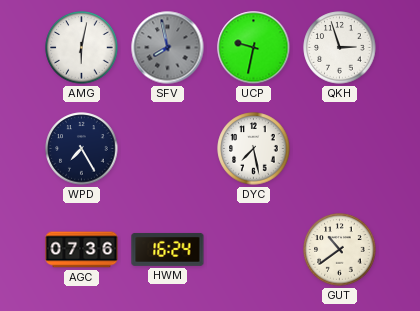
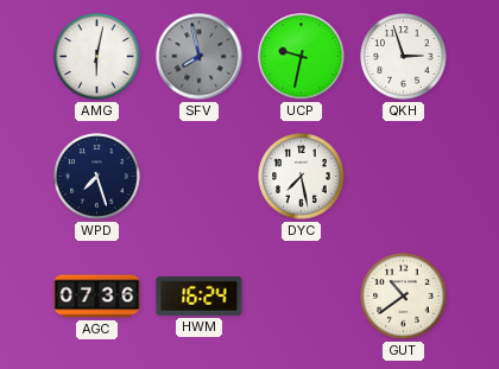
WPD: 7:25 -> 7:27 (97, 177)
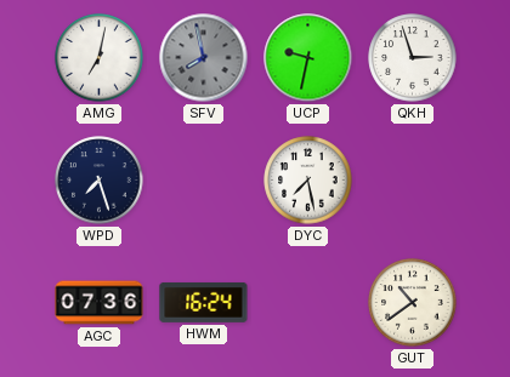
AMG: 6:02 -> 7:02 (100, 58)
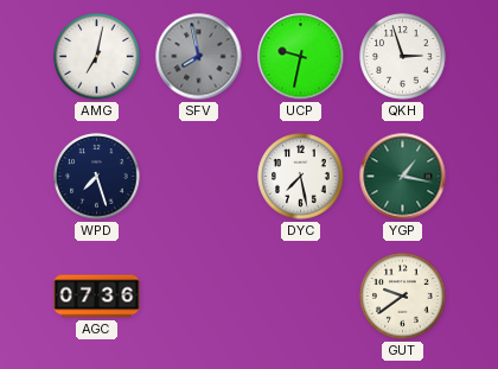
YGP: none -> 1:17 (403, 177)
HWM: 16:24 -> none (204, 302)
GUT: 10:39 -> 9:39 (403, 297)
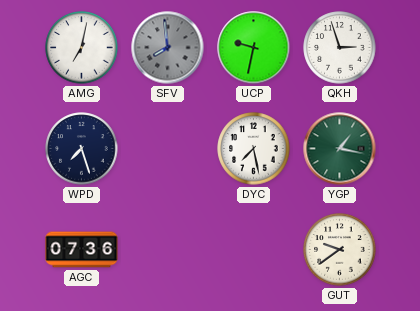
SFV: 7:58 -> 7:59 (168, 48)
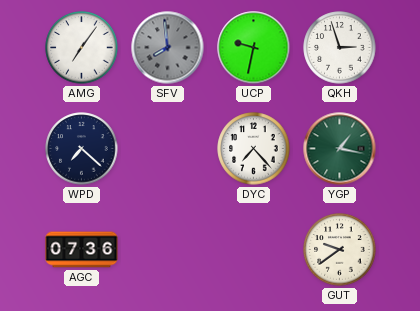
AMG: 7:02 -> 7:06 (82, 48)
WPD: 7:27 -> 7:22 (82, 149)
DYC: 7:28 -> 7:23 (254, 149)
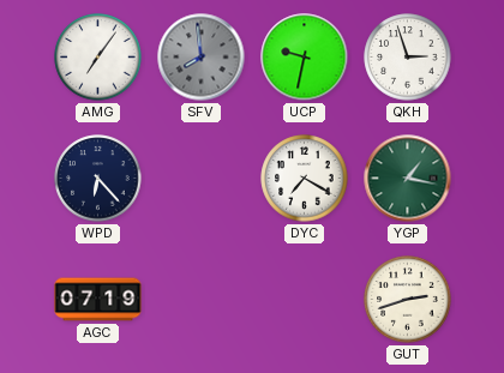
WPD: 7:22 -> 6:23 (98, 179)
DYC: 7:23 -> 7:20 (305, 179)
AGC: 07:36 -> 07:19 (98, 300)
GUT: 9:39 -> 2:42 (408, 300)
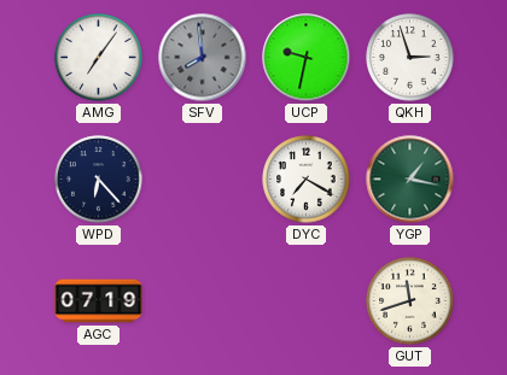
GUT: 2:42 -> 11:42 (410, 301)
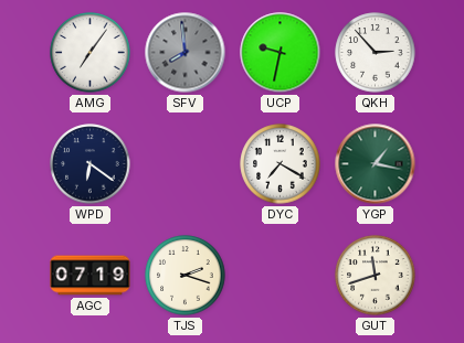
QKH: 2:57 -> 2:53 (376, 53)
WPD: 6:23 -> 6:21 (91, 164)
TJS: none -> 2:18 (186, 276)
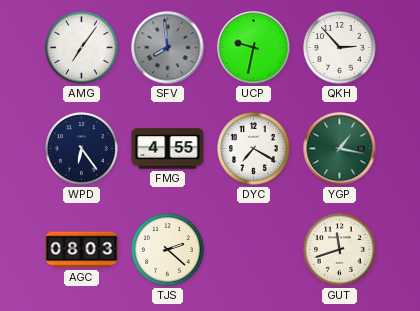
WPD: 6:21 -> 6:24 (82, 149)
FMG: none -> 4:55 (168, 149)
AGC: 07:19 -> 08:03 (82, 250)
TJS: 2:18 -> 2:22 (168, 250)
